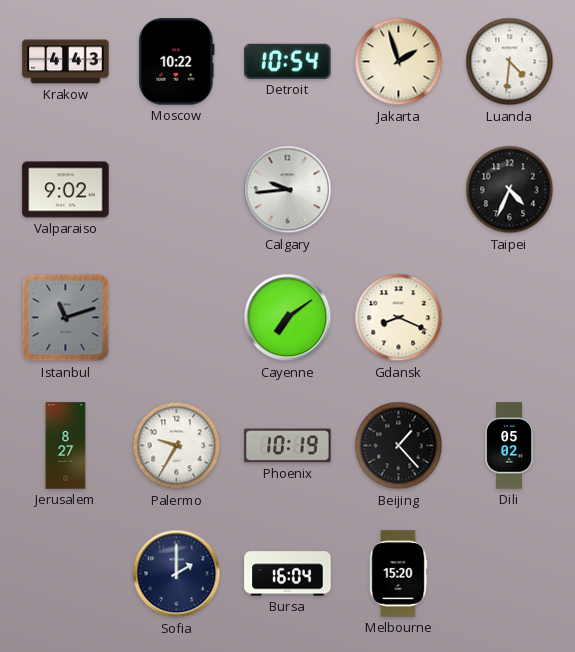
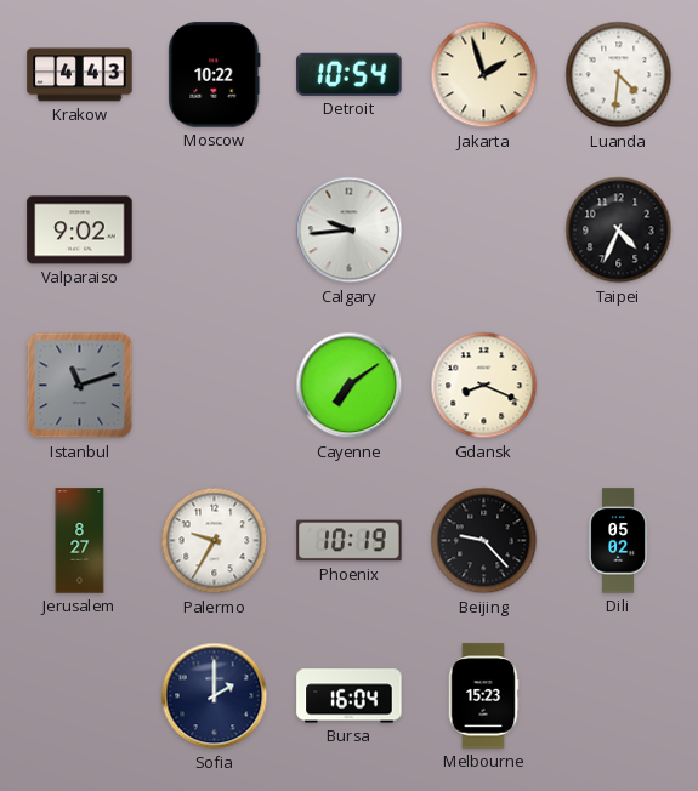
Beijing: 1:23 -> 9:23 (484, 541)
Melbourne: 15:20 -> 15:23 (483, 696)
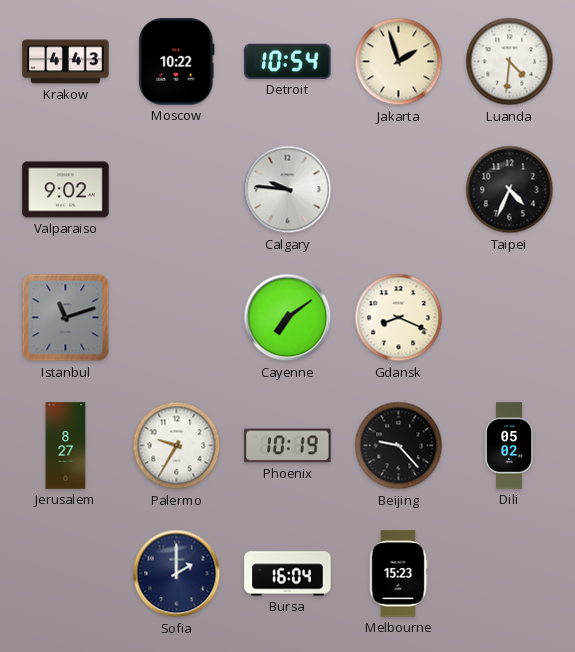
Calgary: 9:44 -> 9:46 (288, 190)
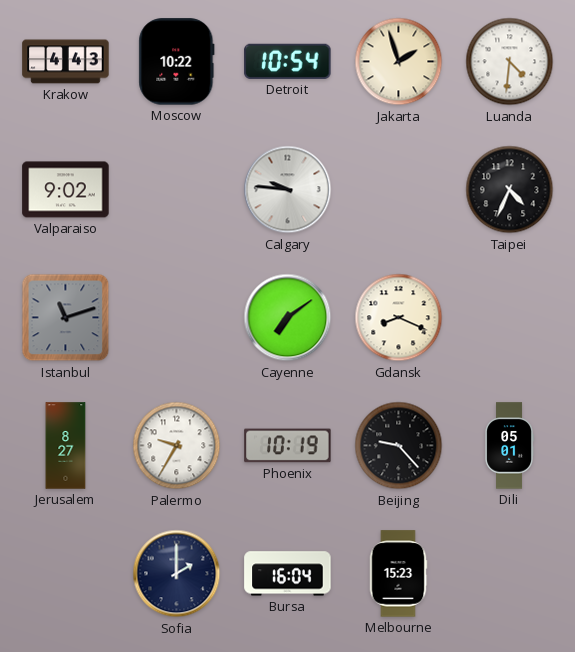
Dili: 05:02 -> 05:01 (509, 446)
